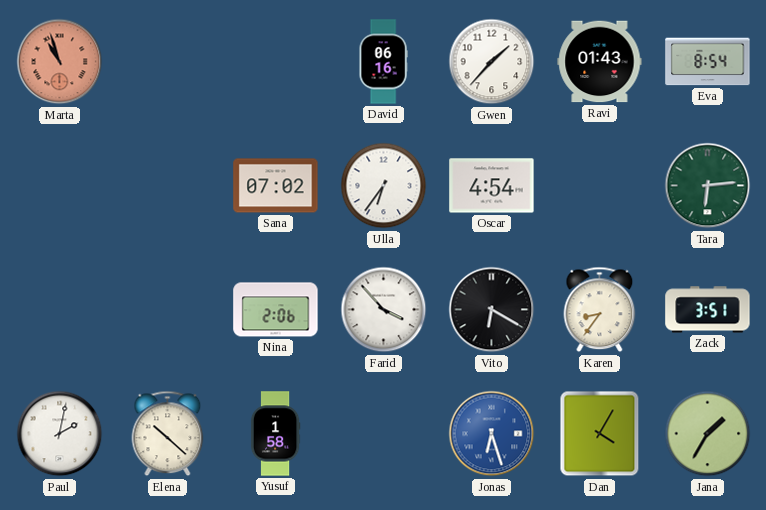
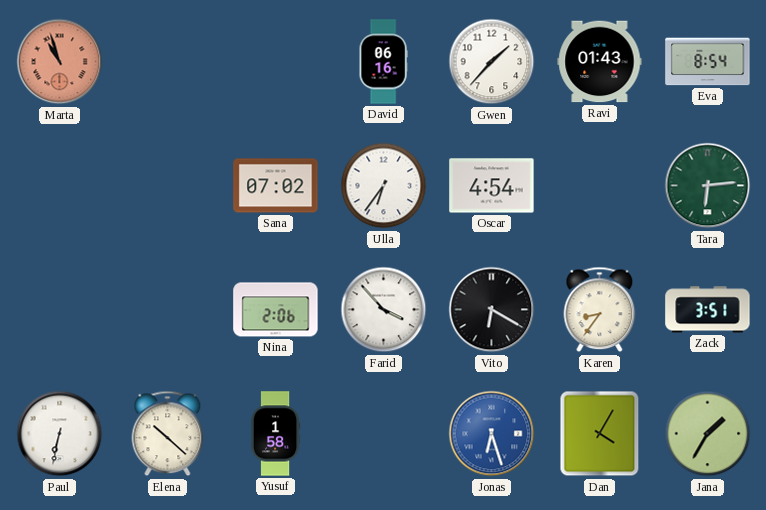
Paul: 2:02 -> 6:32 (60, 434)
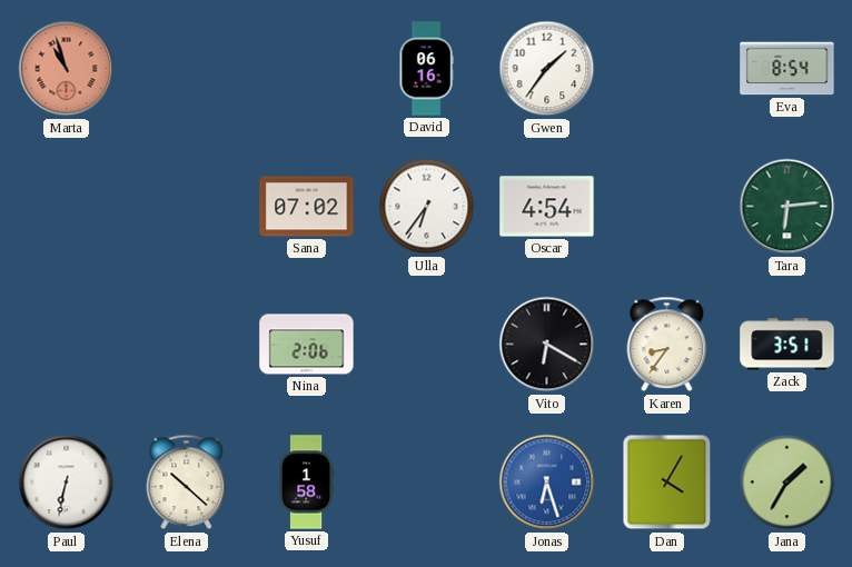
Gwen: 1:37 -> 1:36 (547, 69)
Ravi: 01:43 -> none (600, 62)
Farid: 3:53 -> none (384, 310)
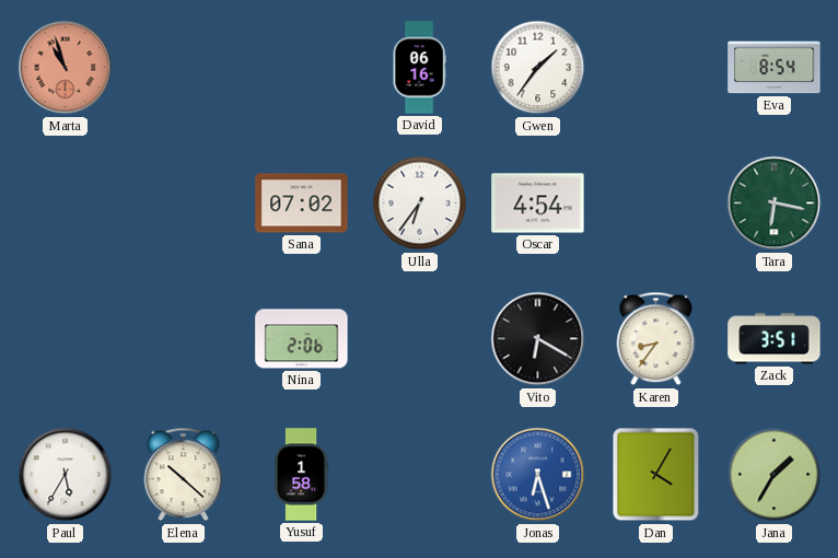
Tara: 6:14 -> 6:17 (775, 204)
Paul: 6:32 -> 5:35 (66, 475)
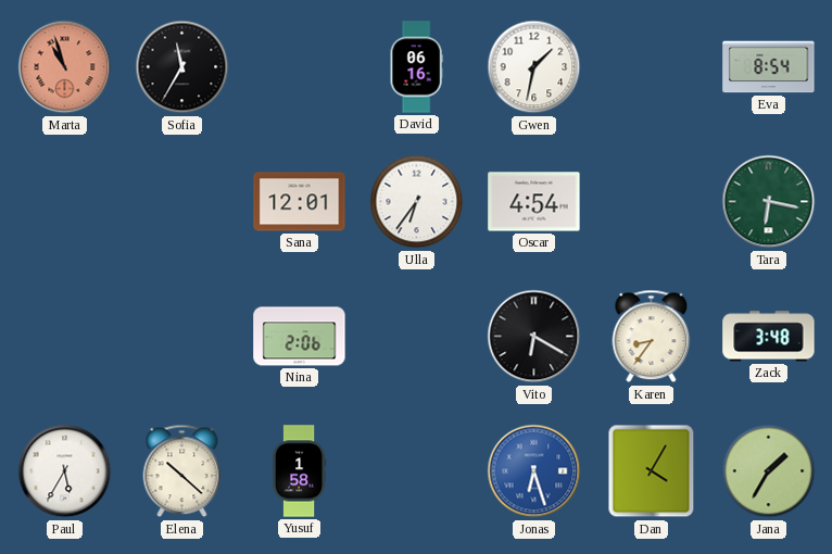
Sofia: none -> 11:35 (182, 67)
Gwen: 1:36 -> 1:32 (534, 67)
Sana: 07:02 -> 12:01 (300, 202)
Zack: 3:51 -> 3:48 (769, 337)
